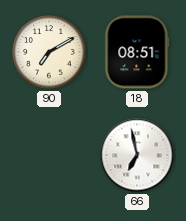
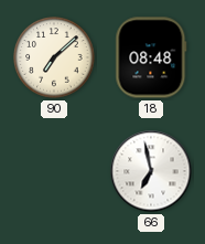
90: 7:10 -> 7:08 (54, 57)
18: 08:51 -> 08:48 (151, 57)
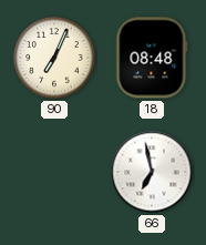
90: 7:08 -> 7:04 (54, 58)
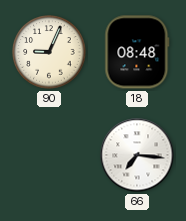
90: 7:04 -> 9:04 (49, 52)
66: 6:58 -> 7:16 (137, 155)
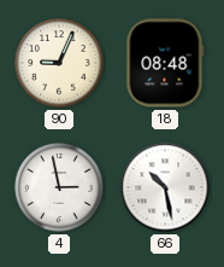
4: none -> 2:58 (59, 187)
66: 7:16 -> 10:28 (165, 187)
